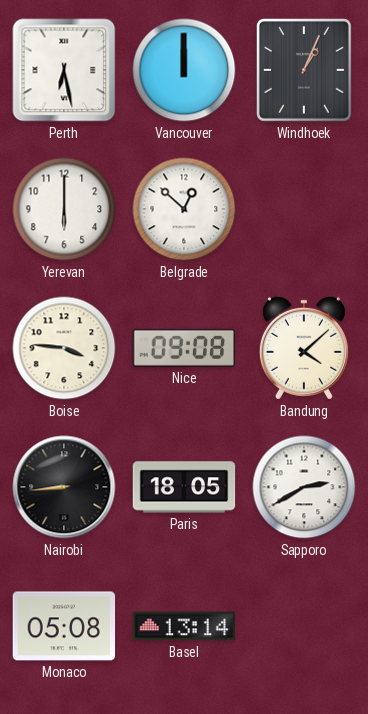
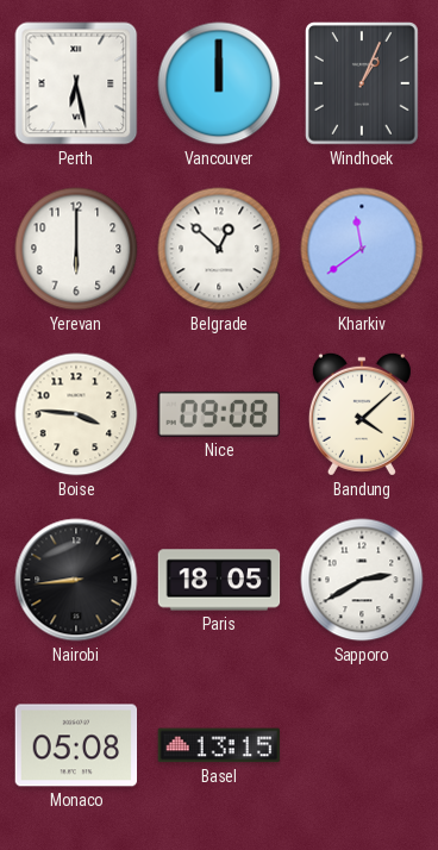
Kharkiv: none -> 11:39 (362, 249)
Basel: 13:14 -> 13:15 (219, 745)
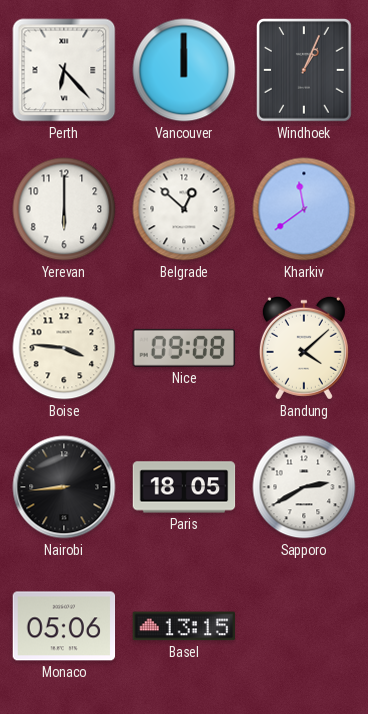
Perth: 6:28 -> 6:23 (64, 70)
Monaco: 05:08 -> 05:06 (64, 626)
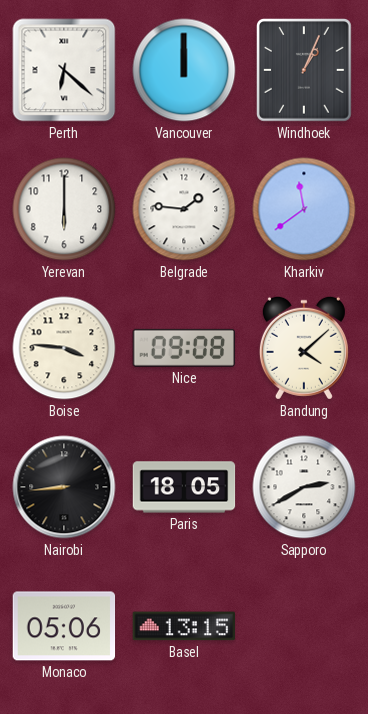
Perth: 6:23 -> 6:22 (64, 70)
Belgrade: 12:52 -> 1:46 (184, 209)
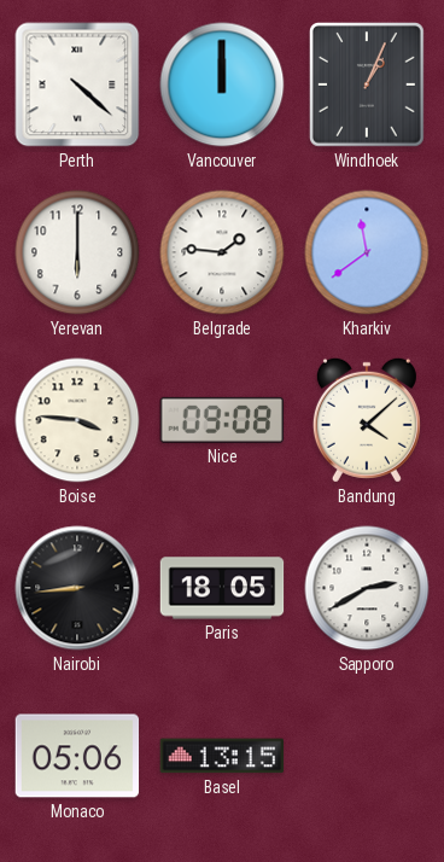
Perth: 6:22 -> 4:22 (77, 85)
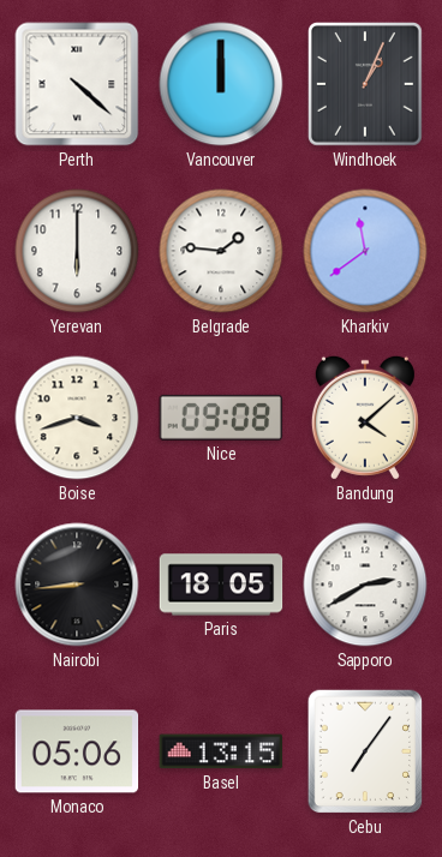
Boise: 3:46 -> 3:42 (77, 418)
Cebu: none -> 7:06 (365, 751)
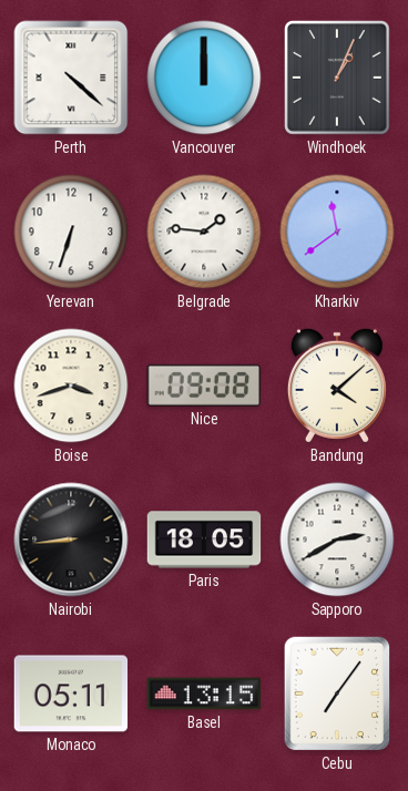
Yerevan: 6:00 -> 6:33 (71, 232)
Monaco: 05:06 -> 05:11 (71, 694)
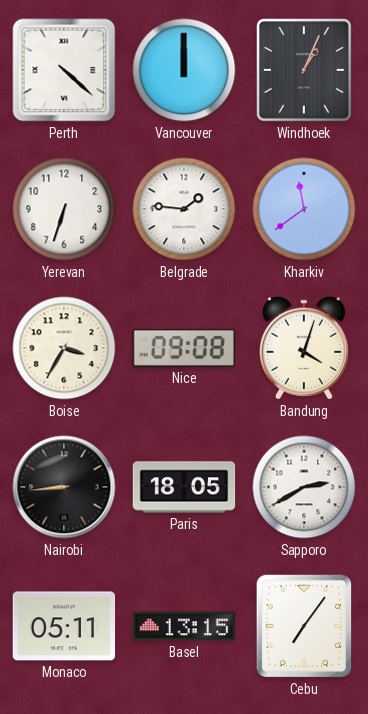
Boise: 3:42 -> 3:35 (64, 348)
Bandung: 4:08 -> 4:03 (304, 348)
